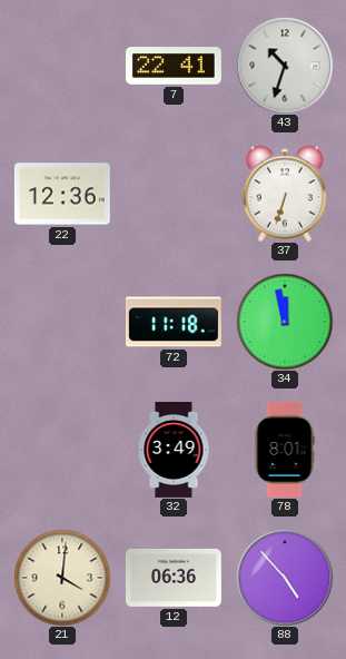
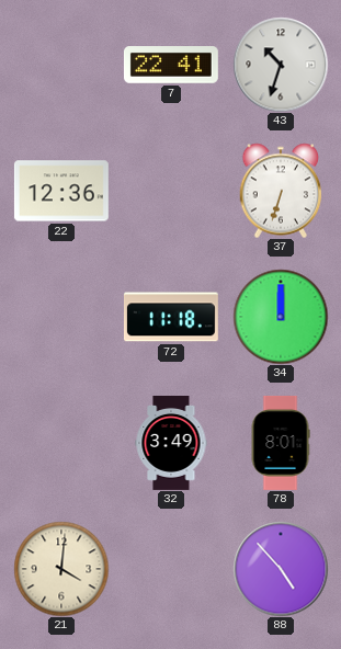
34: 11:58 -> 12:00 (281, 317)
12: 06:36 -> none (174, 578)
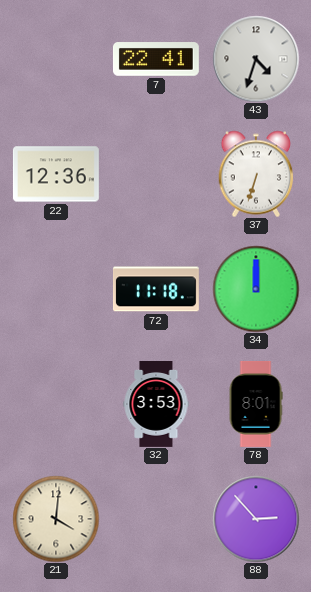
43: 10:33 -> 4:33 (256, 59)
32: 3:49 -> 3:53 (156, 405)
88: 4:53 -> 2:53 (256, 519)
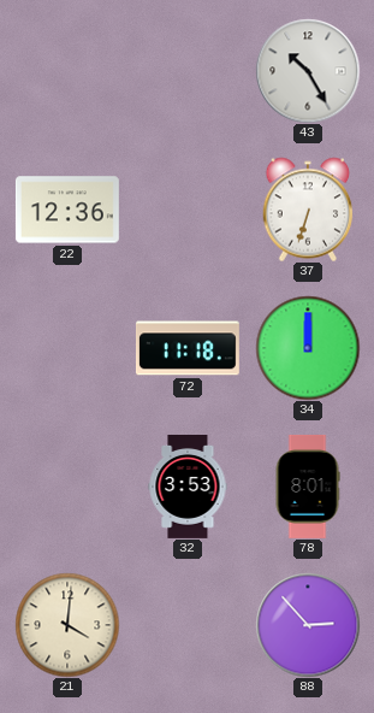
7: 22:41 -> none (156, 59)
43: 4:33 -> 10:25 (308, 71)
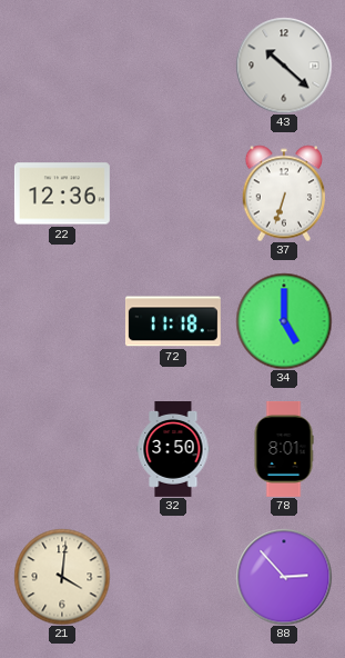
43: 10:25 -> 10:22 (284, 66)
34: 12:00 -> 5:00 (284, 321)
32: 3:53 -> 3:50 (173, 450)
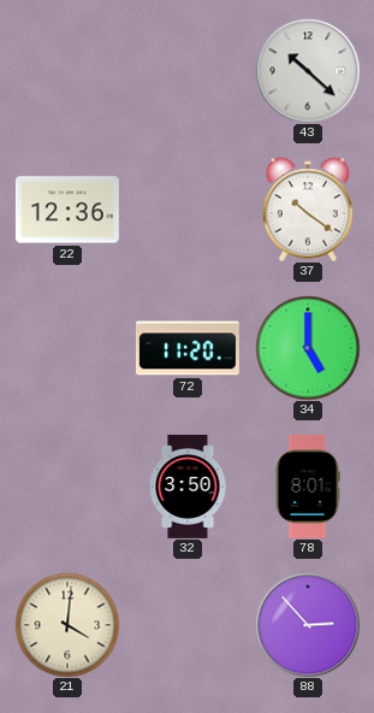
37: 6:33 -> 10:21 (308, 210)
72: 11:18 -> 11:20 (188, 348)
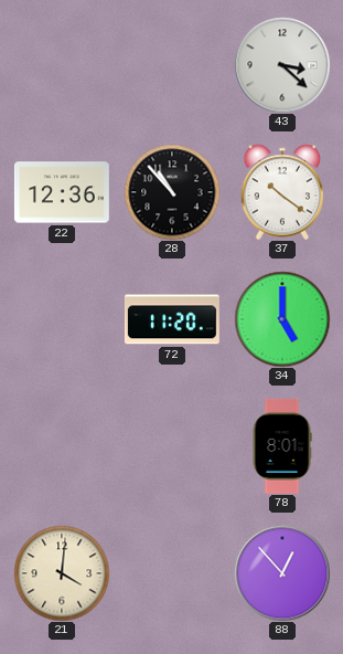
43: 10:22 -> 3:22 (282, 65)
28: none -> 10:53 (172, 192)
32: 3:50 -> none (188, 488)
88: 2:53 -> 12:53 (282, 573)
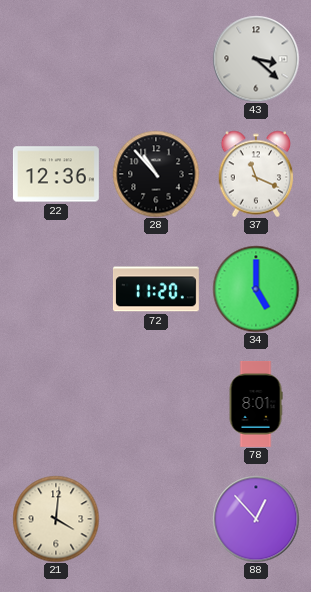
37: 10:21 -> 11:19 (256, 174)
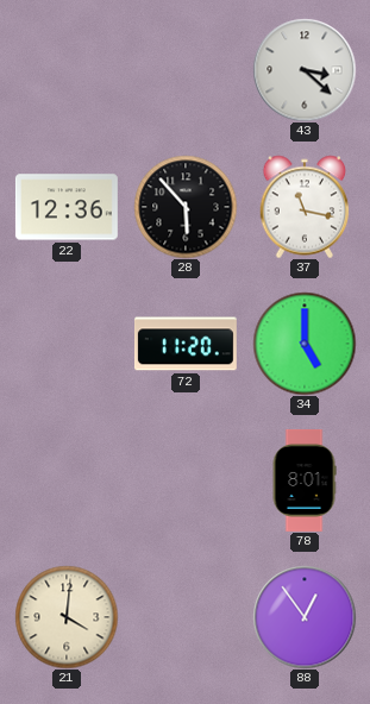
28: 10:53 -> 5:53 (186, 207)
37: 11:19 -> 11:17 (305, 207)
88: 12:53 -> 12:54 (305, 617)
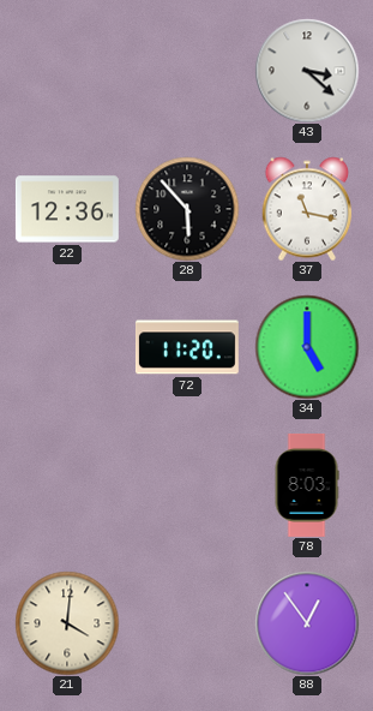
78: 8:01 -> 8:03 (307, 485)
